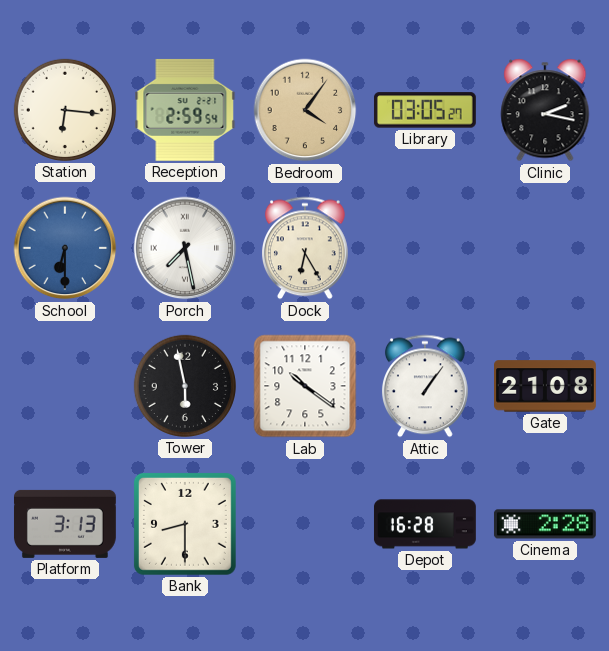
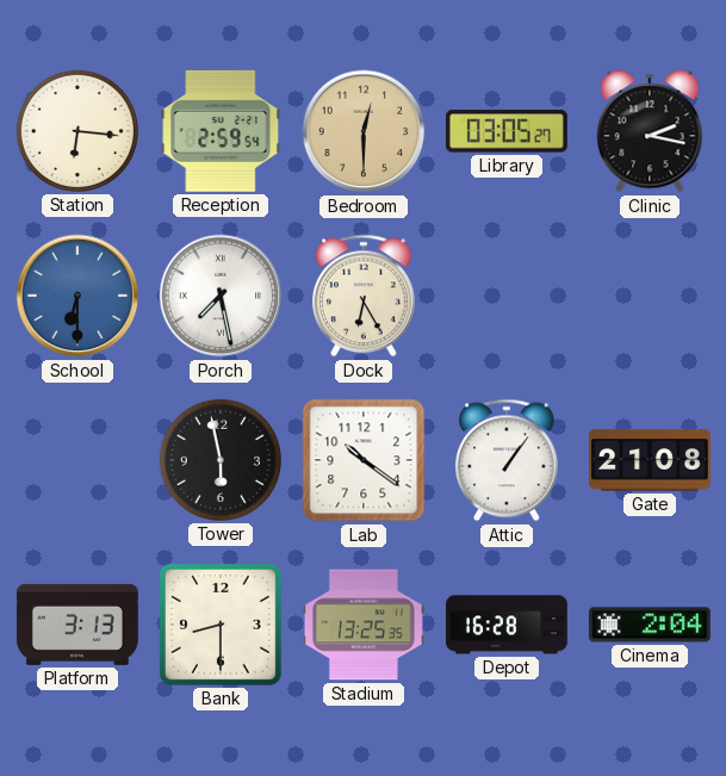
Bedroom: 4:06 -> 12:30 (364, 131)
Stadium: none -> 13:25 (364, 625)
Cinema: 2:28 -> 2:04 (650, 625)
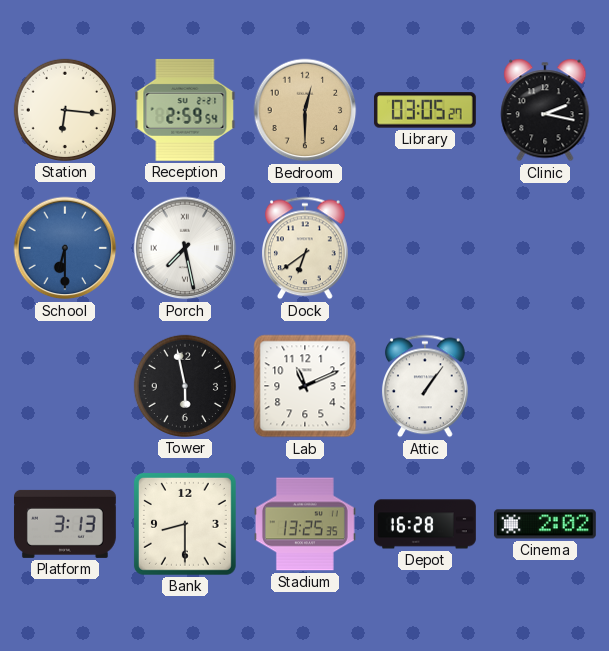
Dock: 6:25 -> 6:39 (305, 248)
Lab: 10:21 -> 11:11 (305, 386)
Gate: 21:08 -> none (651, 460)
Cinema: 2:04 -> 2:02 (545, 524)
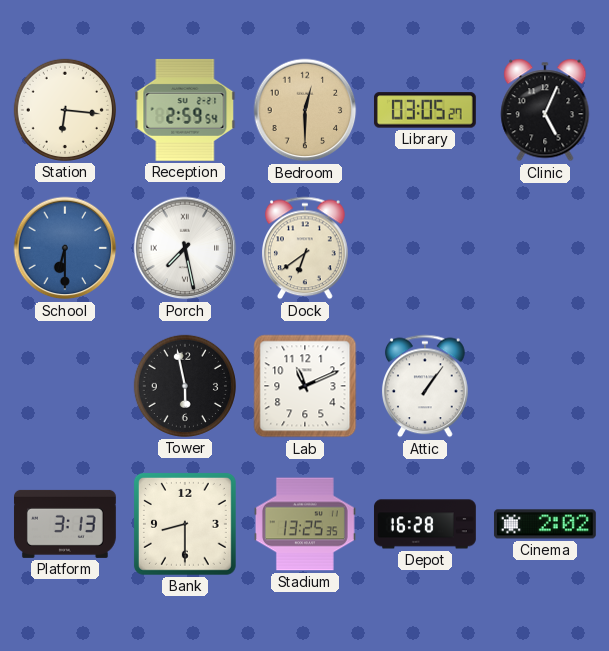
Clinic: 2:17 -> 5:04 (545, 110)
